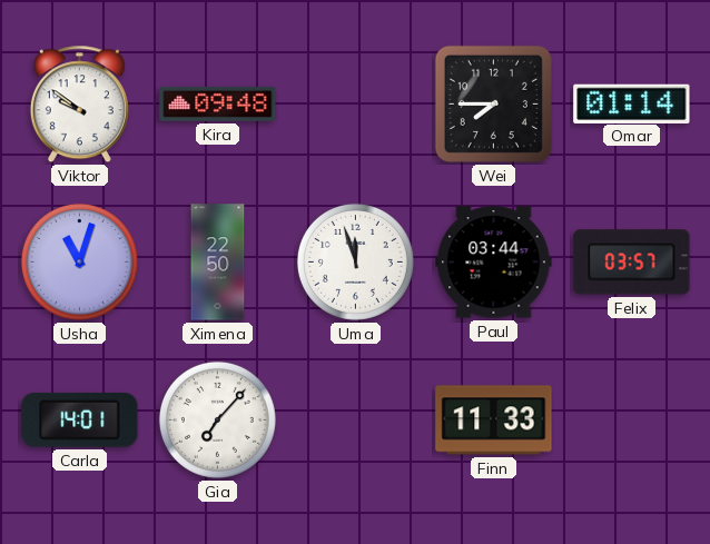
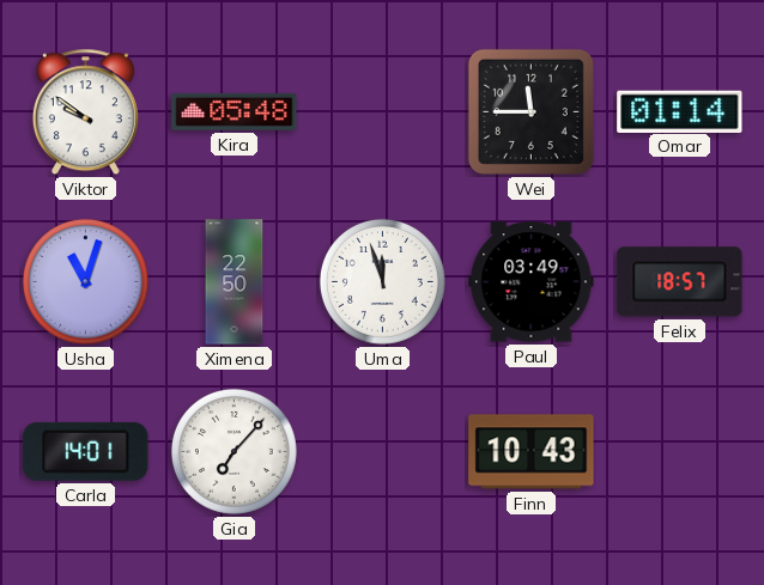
Kira: 09:48 -> 05:48 (235, 111)
Wei: 7:45 -> 11:45 (530, 111)
Paul: 03:44 -> 03:49 (532, 282)
Felix: 03:57 -> 18:57 (680, 282)
Finn: 11:33 -> 10:43 (532, 452)
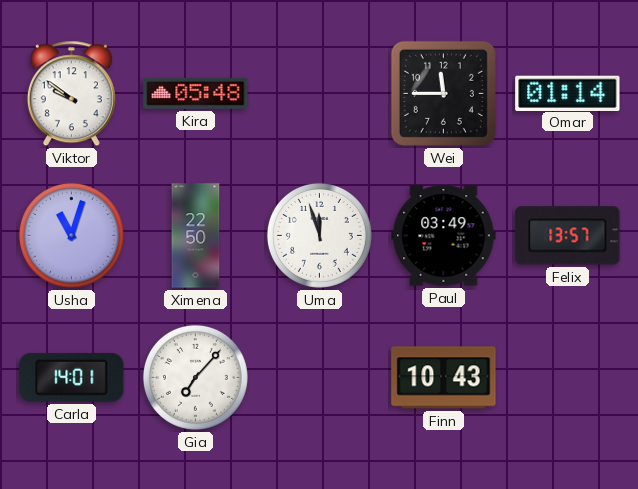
Felix: 18:57 -> 13:57 (568, 236)
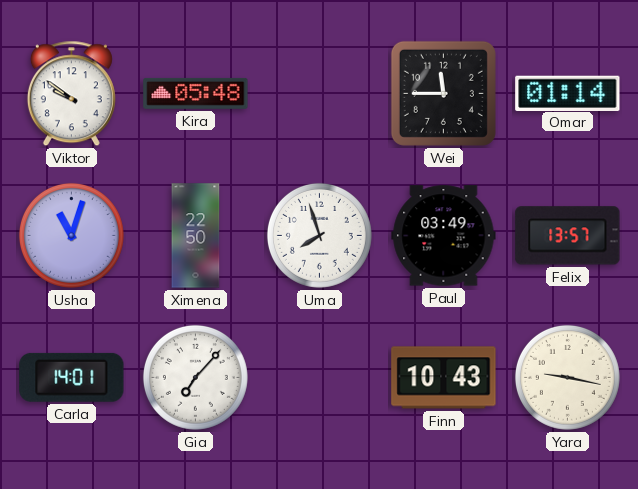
Uma: 11:57 -> 7:57 (319, 235)
Yara: none -> 9:17 (567, 377)
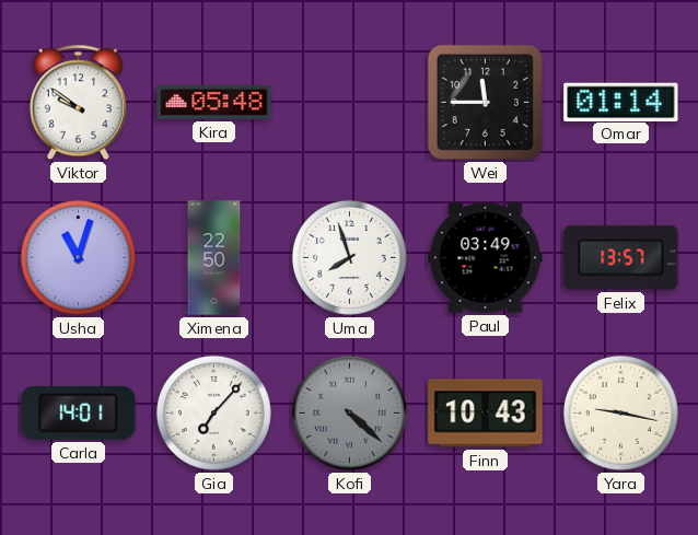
Kofi: none -> 4:22 (349, 412)
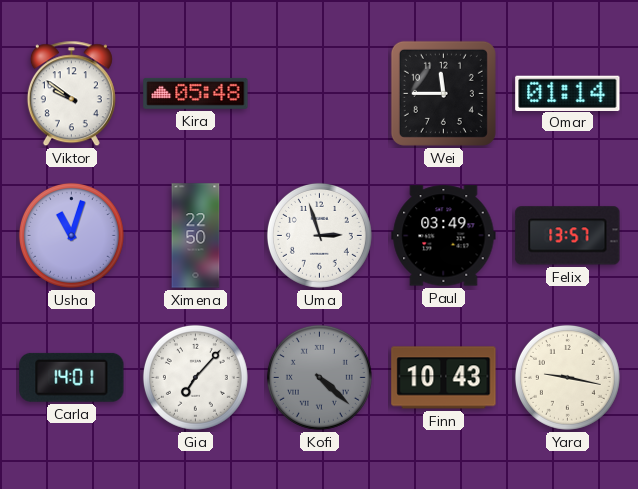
Uma: 7:57 -> 2:57 (319, 235)
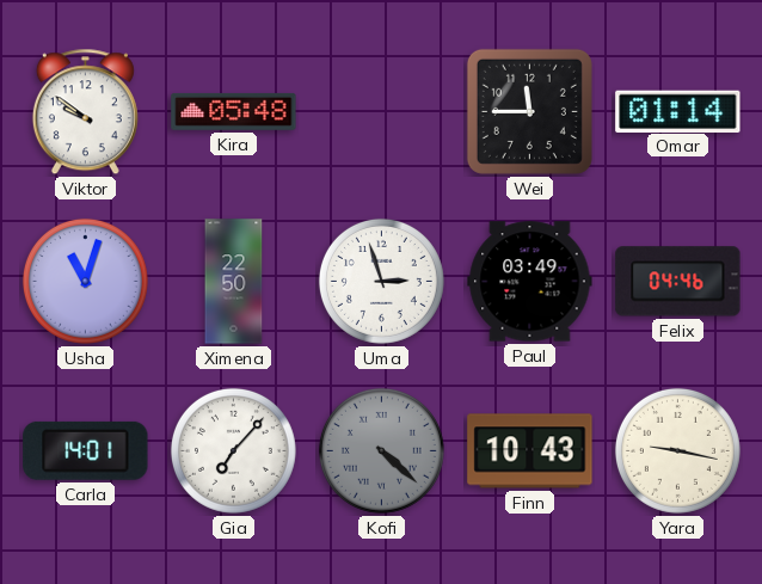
Felix: 13:57 -> 04:46 (678, 282)
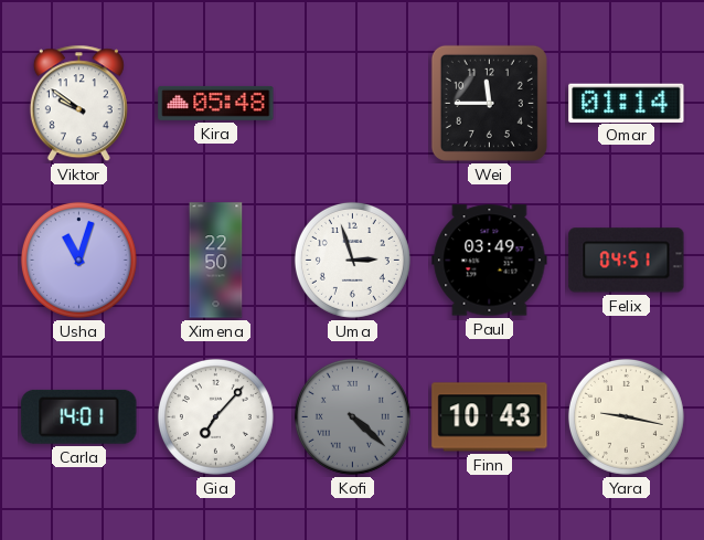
Felix: 04:46 -> 04:51 (627, 261)
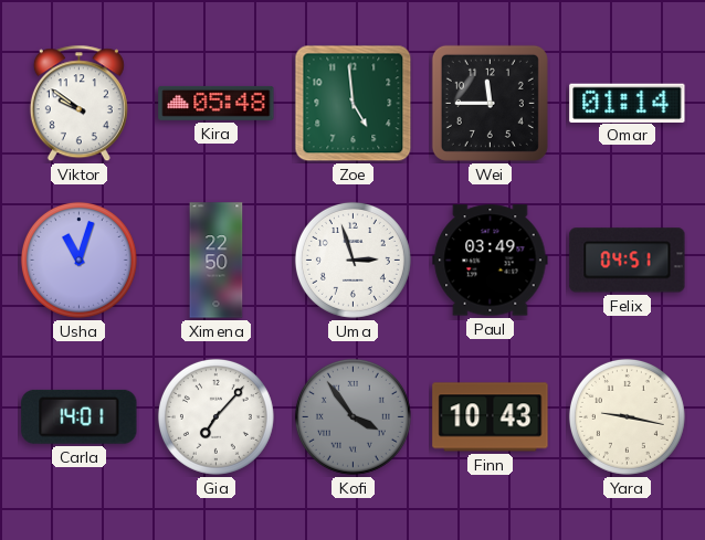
Zoe: none -> 4:59 (354, 104)
Kofi: 4:22 -> 3:54 (352, 416)
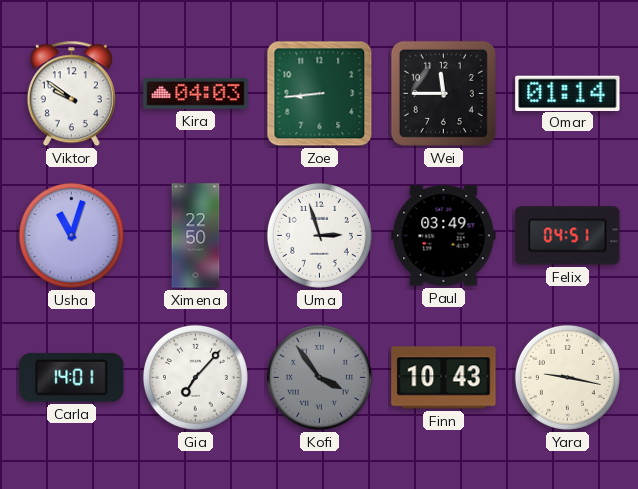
Kira: 05:48 -> 04:03 (196, 93)
Zoe: 4:59 -> 8:44 (320, 94)
